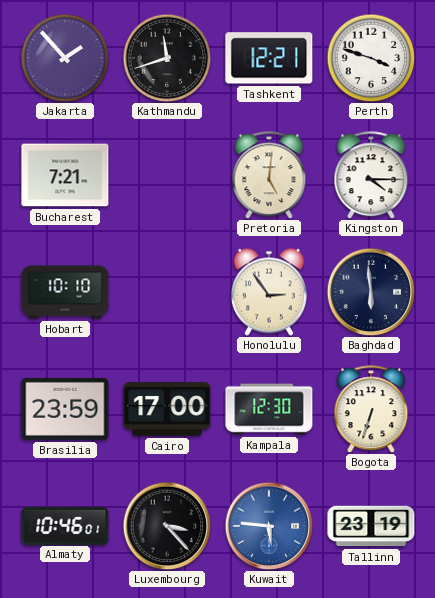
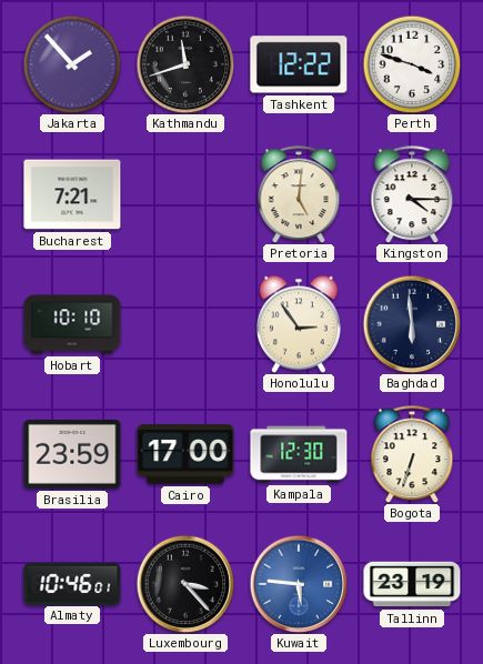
Tashkent: 12:21 -> 12:22 (299, 64)
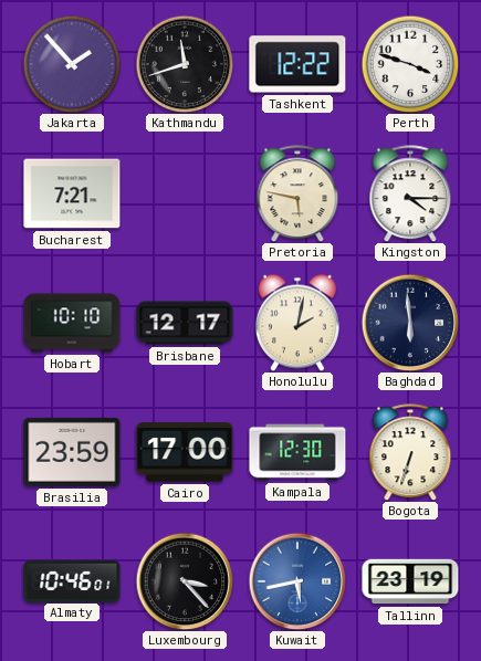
Pretoria: 5:01 -> 5:47 (297, 193)
Brisbane: none -> 12:17 (185, 323)
Honolulu: 2:54 -> 2:02 (297, 323)
Kuwait: 5:46 -> 5:43 (297, 581)
